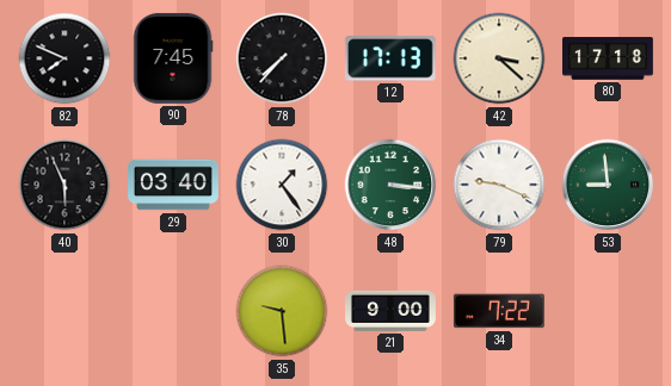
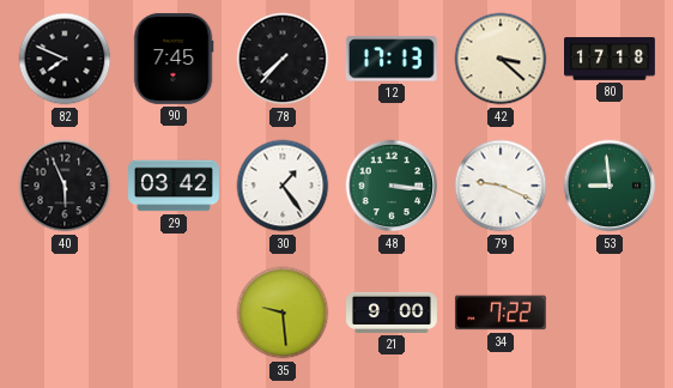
29: 03:40 -> 03:42 (175, 186)
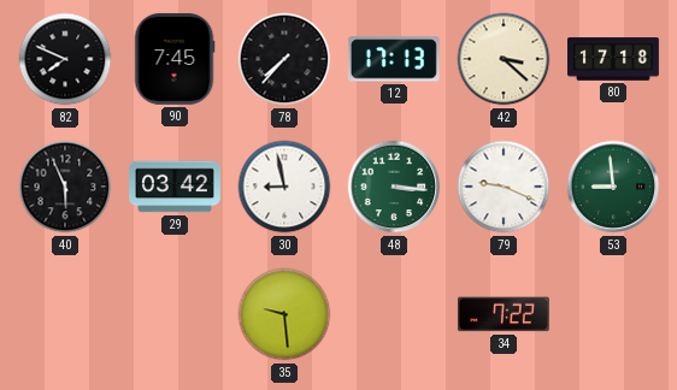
30: 1:24 -> 8:58 (284, 187)
21: 9:00 -> none (393, 313)
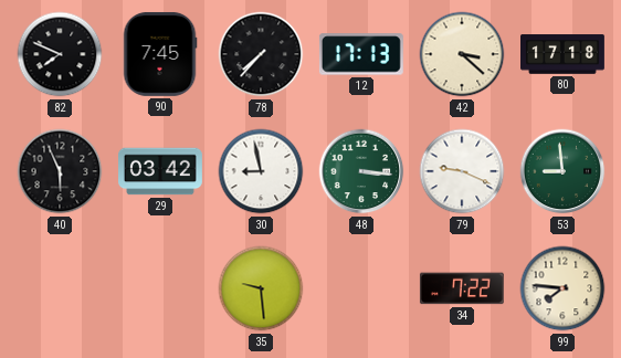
99: none -> 7:46 (562, 288)
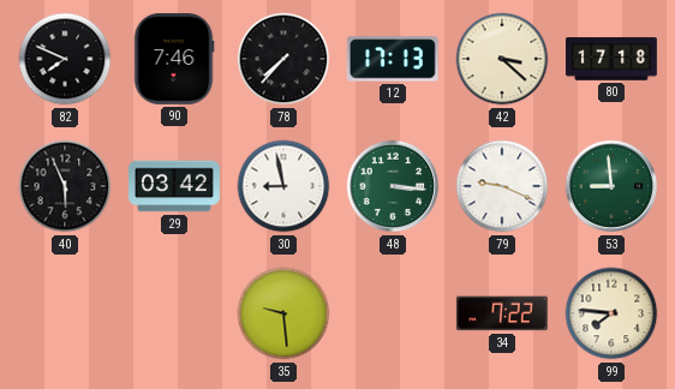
90: 7:45 -> 7:46 (174, 59)
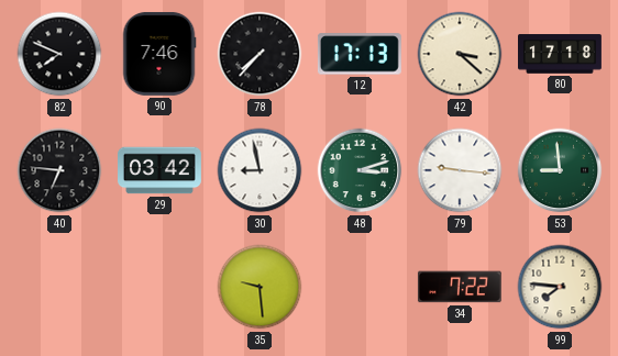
40: 5:56 -> 6:46 (59, 170)
48: 3:16 -> 3:12 (360, 170)
79: 9:19 -> 9:16 (460, 170)
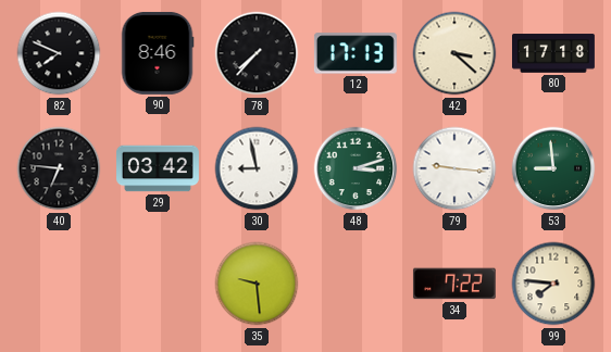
90: 7:46 -> 8:46 (158, 53)
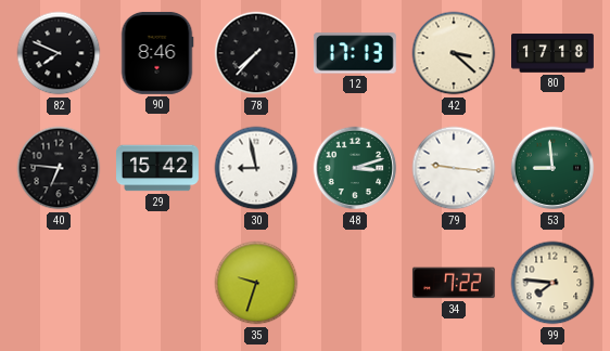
29: 03:42 -> 15:42 (158, 168)
35: 9:29 -> 9:33 (256, 283)
